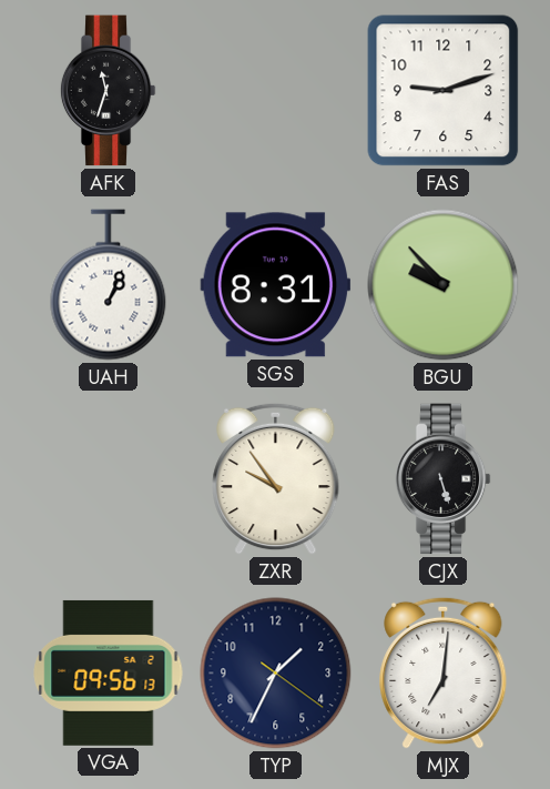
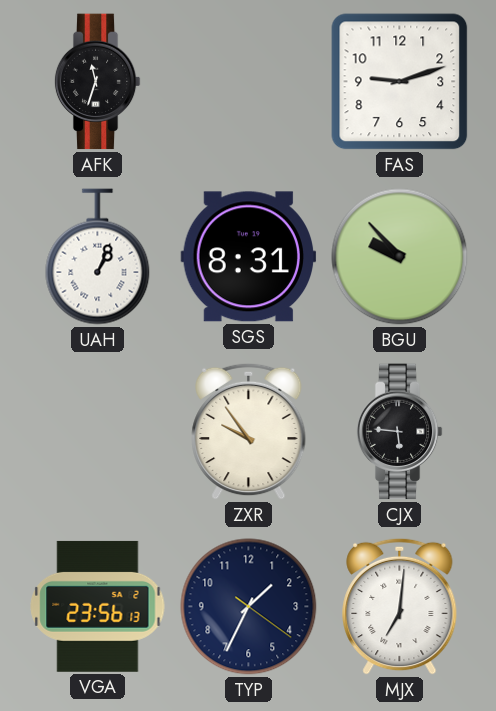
CJX: 5:27 -> 5:46 (399, 432)
VGA: 09:56 -> 23:56 (98, 606)
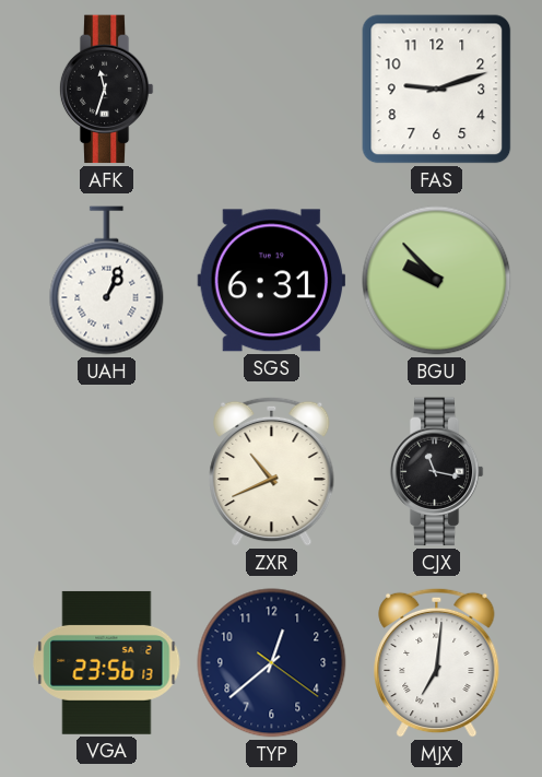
SGS: 8:31 -> 6:31 (272, 281)
ZXR: 9:54 -> 10:41 (272, 471)
CJX: 5:46 -> 11:17 (436, 472)
TYP: 1:34 -> 12:38 (272, 663)
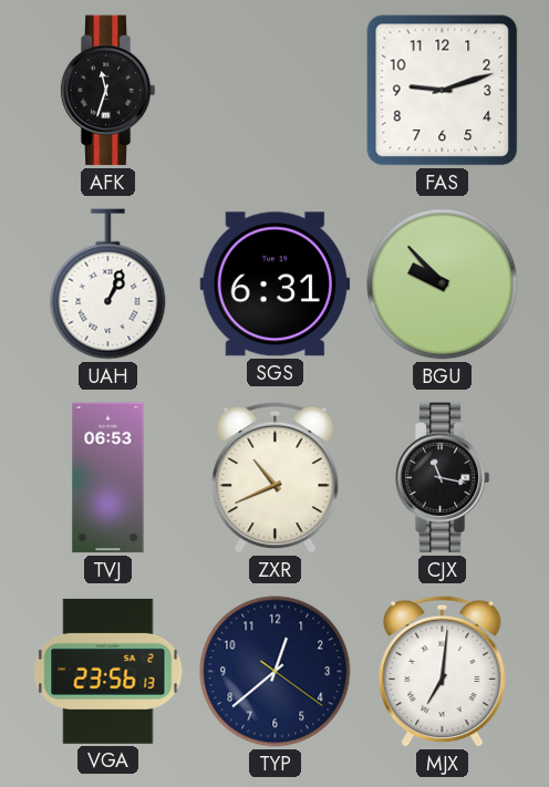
TVJ: none -> 06:53 (108, 478)
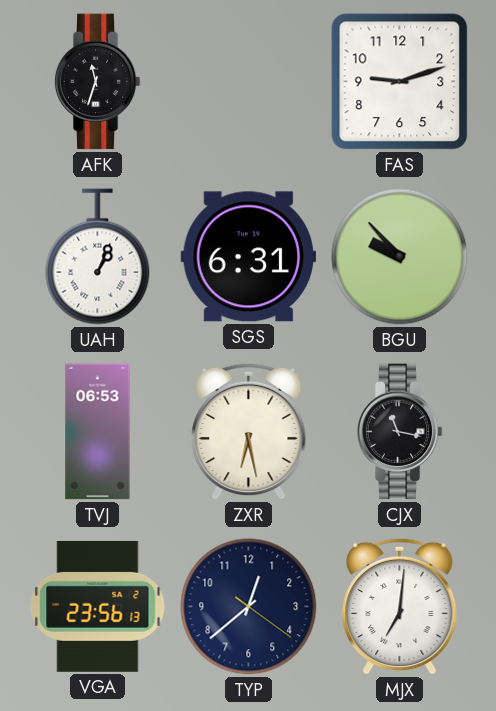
ZXR: 10:41 -> 6:28 (249, 431)
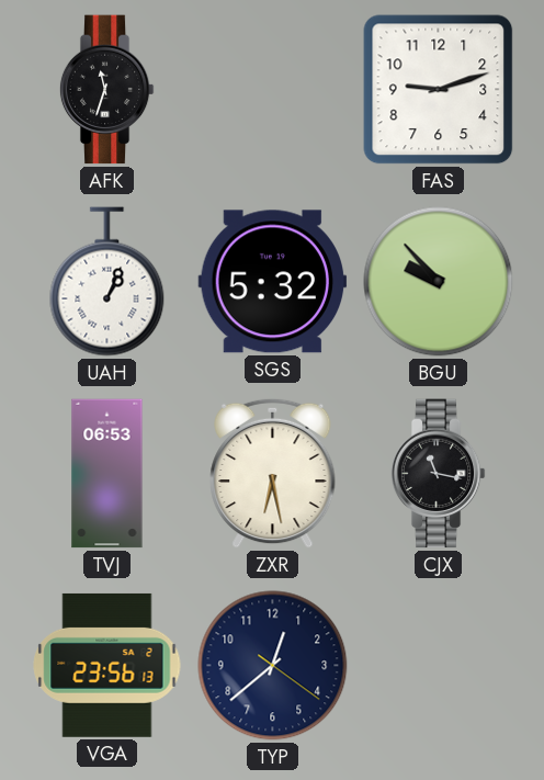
SGS: 6:31 -> 5:32 (273, 282)
MJX: 7:01 -> none (400, 606)
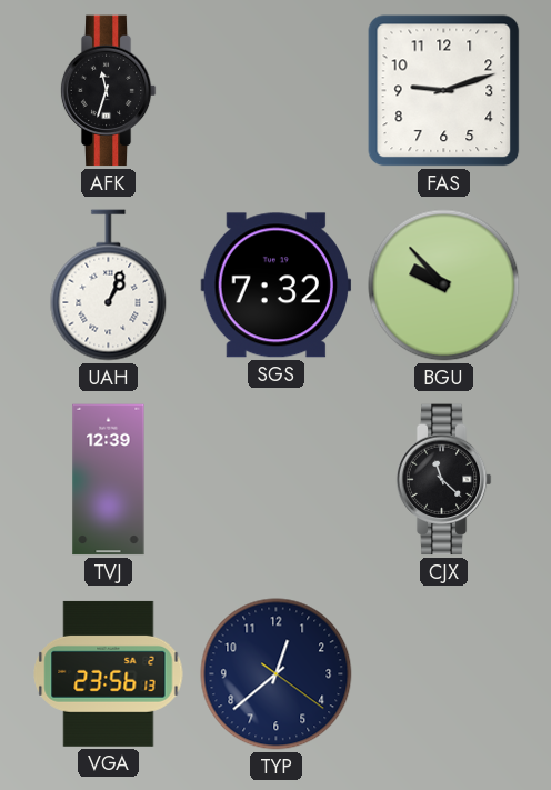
SGS: 5:32 -> 7:32 (277, 286)
TVJ: 06:53 -> 12:39 (109, 480)
ZXR: 6:28 -> none (273, 473)
CJX: 11:17 -> 11:22 (443, 480)
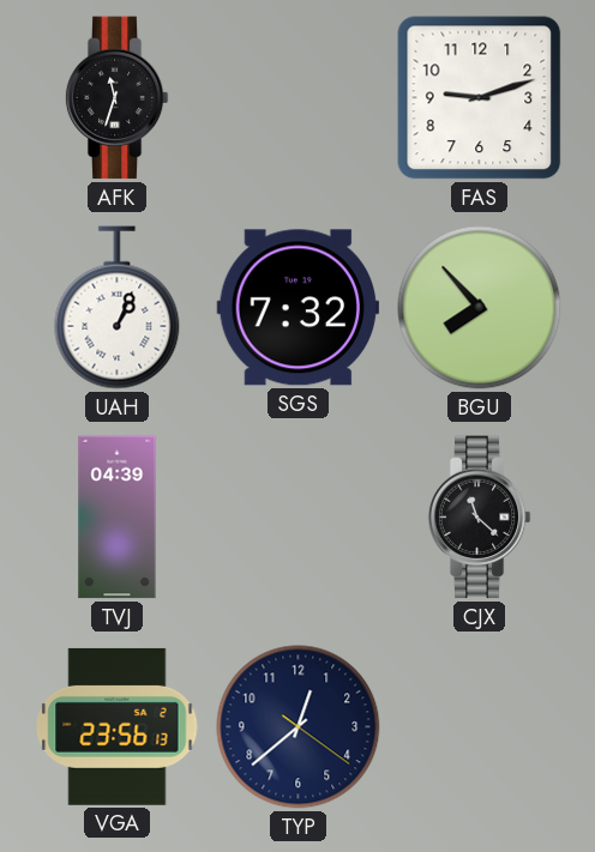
BGU: 9:53 -> 7:53 (480, 308)
TVJ: 12:39 -> 04:39 (118, 518)
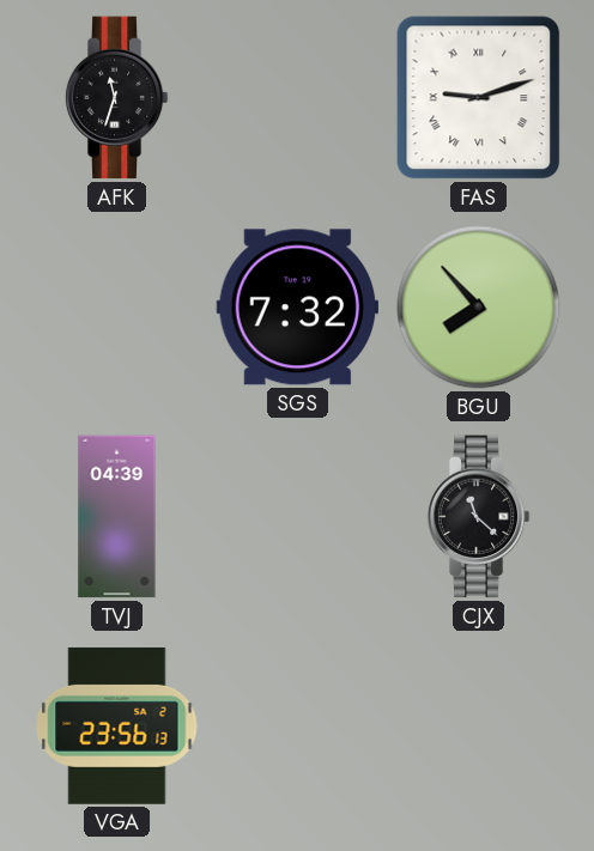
FAS numerals: Arabic -> Roman (479, 98)
UAH: 1:04 -> none (118, 308)
TYP: 12:38 -> none (299, 727)
